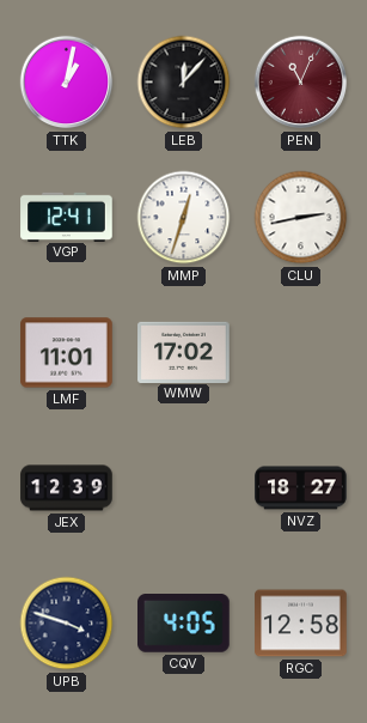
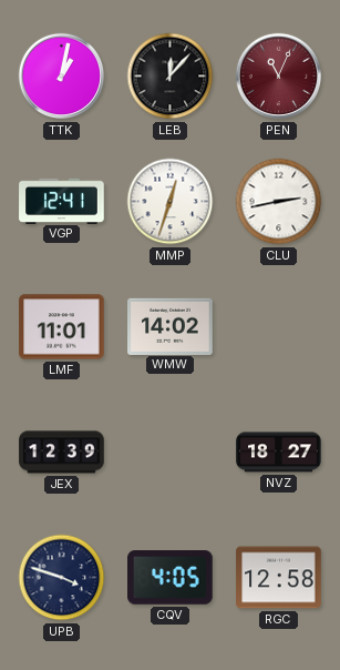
WMW: 17:02 -> 14:02 (171, 326)
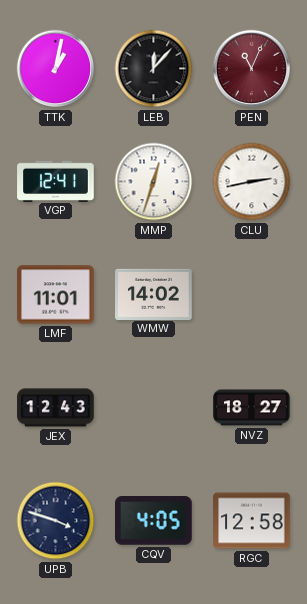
JEX: 12:39 -> 12:43 (56, 408)
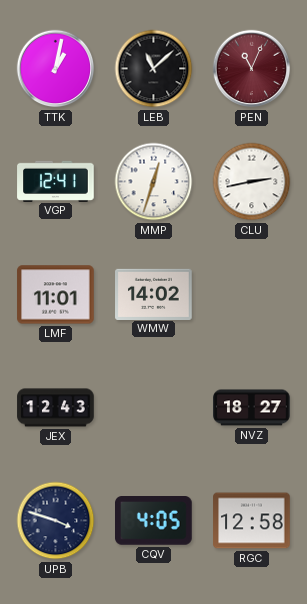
LEB: 12:07 -> 11:08 (154, 69)
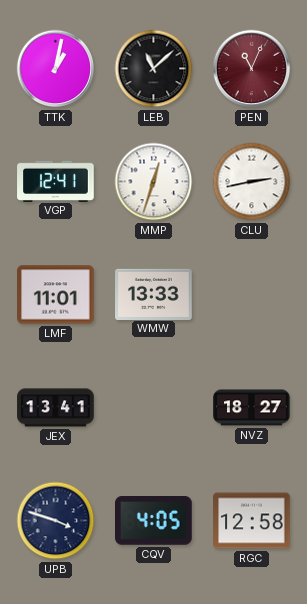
WMW: 14:02 -> 13:33 (154, 294)
JEX: 12:43 -> 13:41 (56, 408)
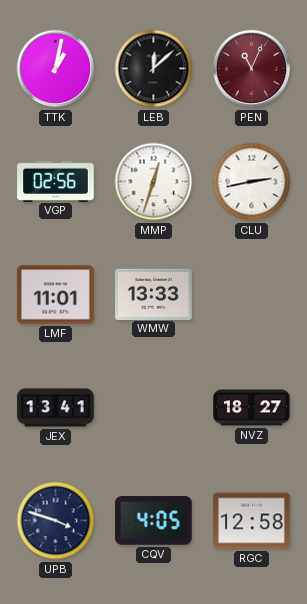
LEB: 11:08 -> 12:08 (154, 69)
VGP: 12:41 -> 02:56 (56, 181)
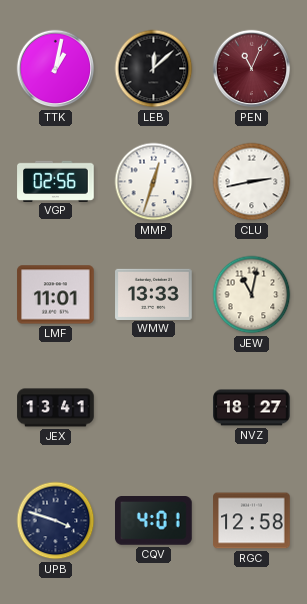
JEW: none -> 11:02 (252, 295)
CQV: 4:05 -> 4:01 (154, 521)
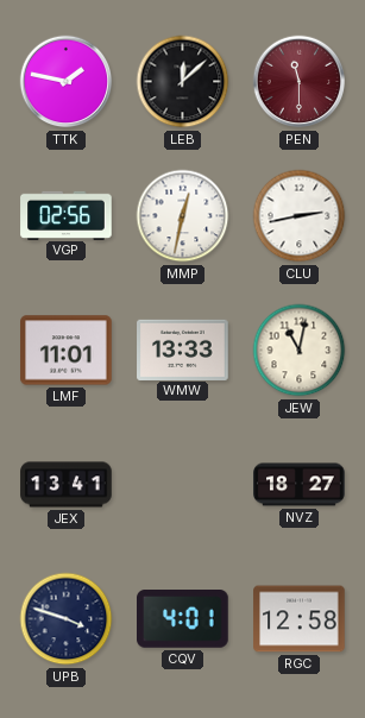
TTK: 1:02 -> 1:47 (67, 82)
PEN: 11:04 -> 11:30 (300, 82)
MMP: 12:33 -> 12:32 (183, 216)
